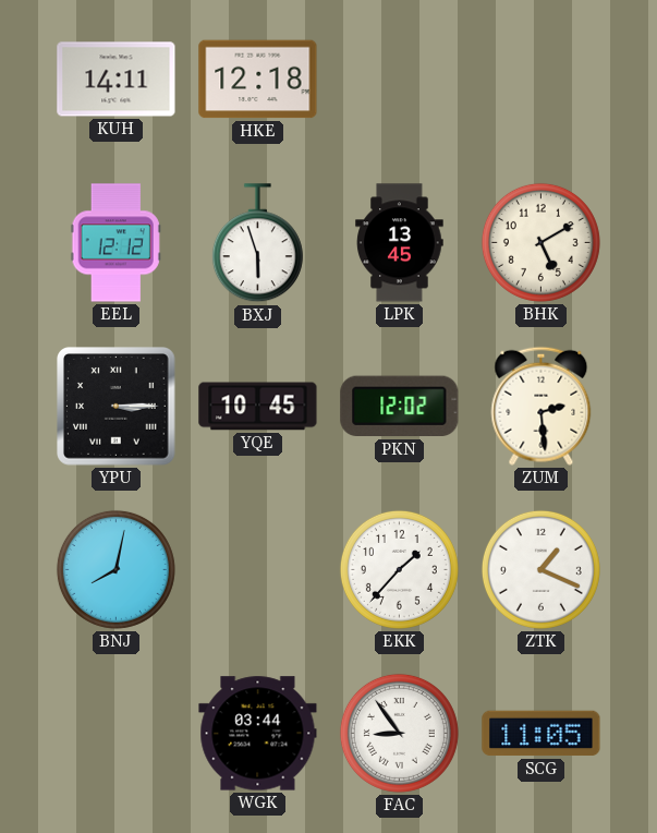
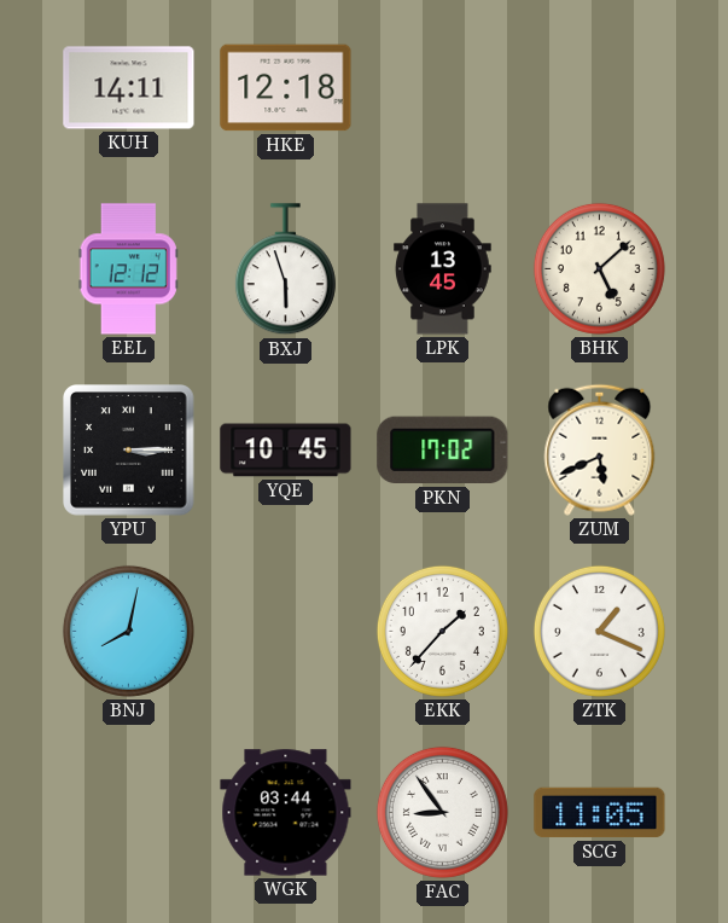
BHK: 5:10 -> 5:08 (599, 268)
PKN: 12:02 -> 17:02 (443, 451)
ZUM: 2:29 -> 5:41 (600, 449)
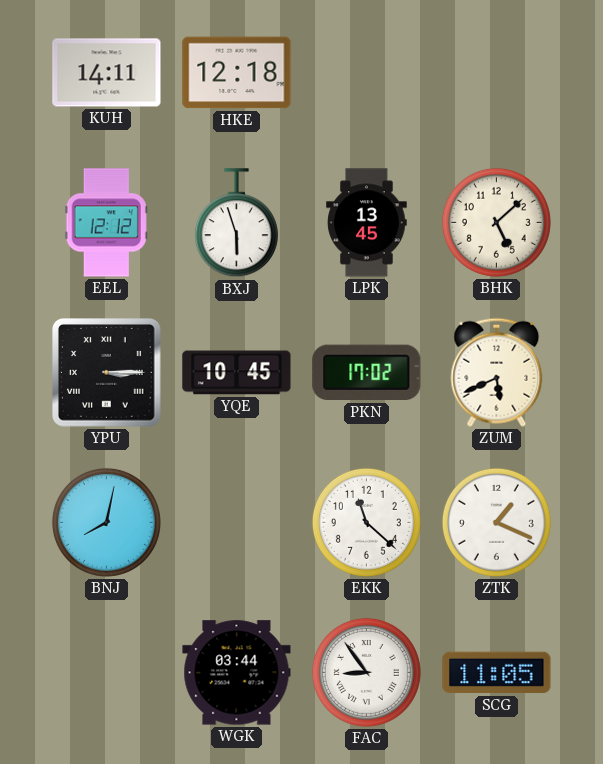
EKK: 1:37 -> 11:22 (366, 522)
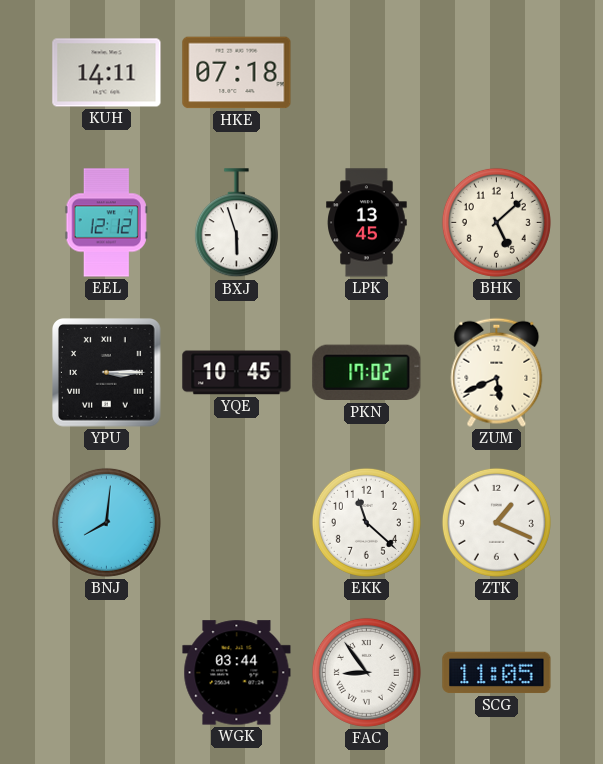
HKE: 12:18 -> 07:18 (237, 73)
BNJ: 8:02 -> 8:01 (106, 522)
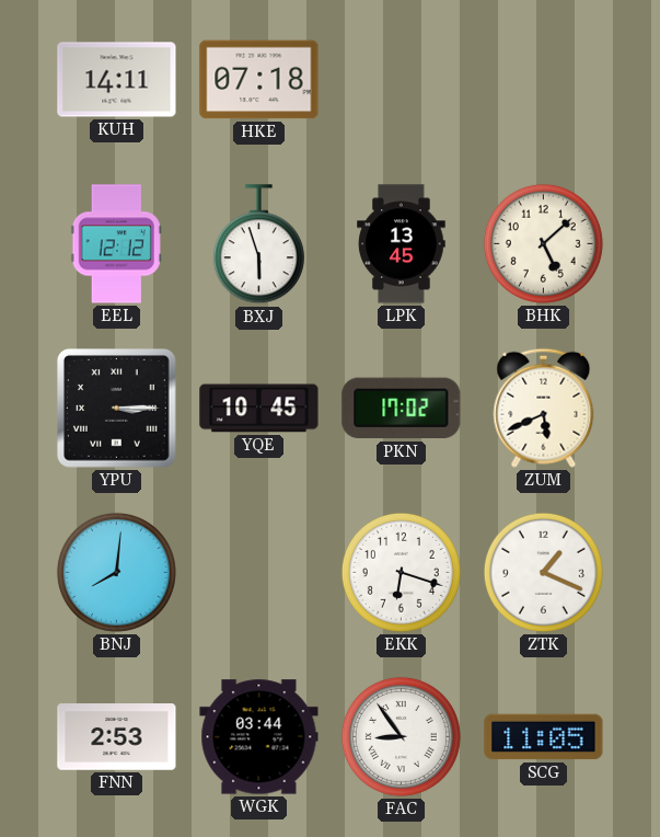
EKK: 11:22 -> 6:18 (401, 572)
FNN: none -> 2:53 (117, 737)
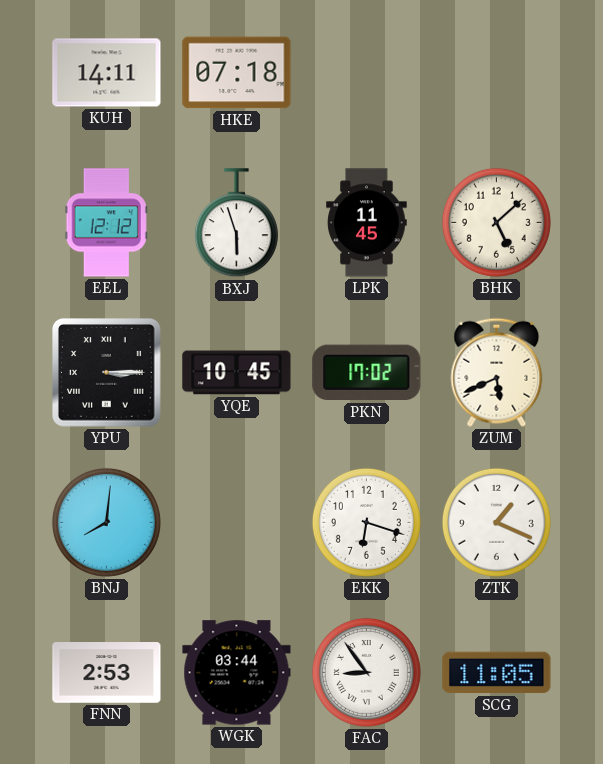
LPK: 13:45 -> 11:45 (367, 223)
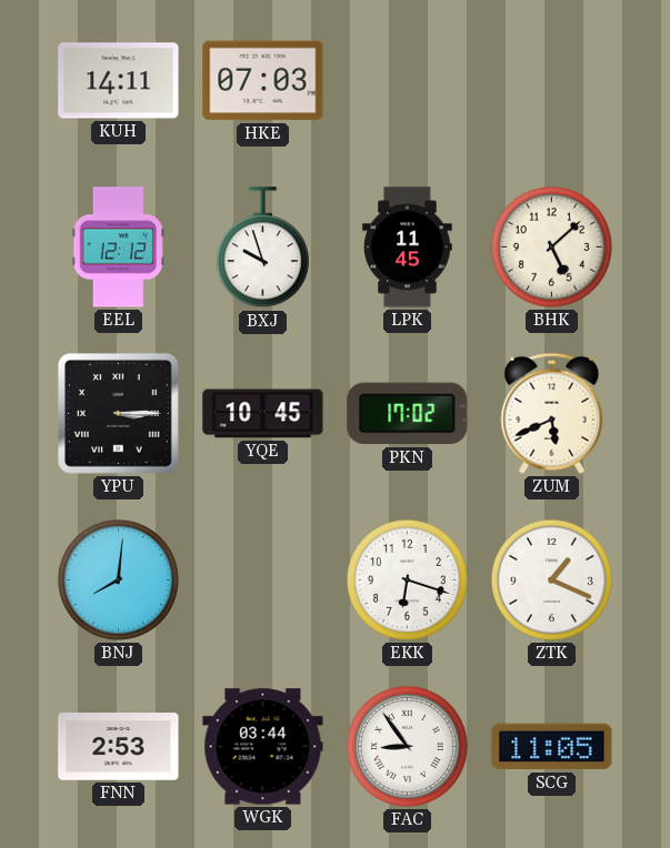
HKE: 07:18 -> 07:03 (263, 81)
BXJ: 5:57 -> 9:57 (262, 248)
